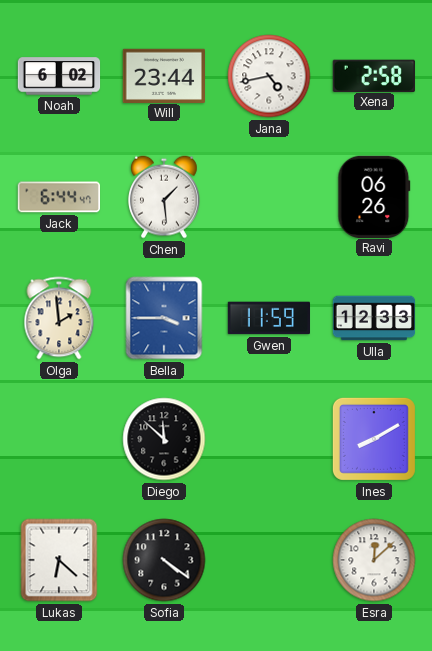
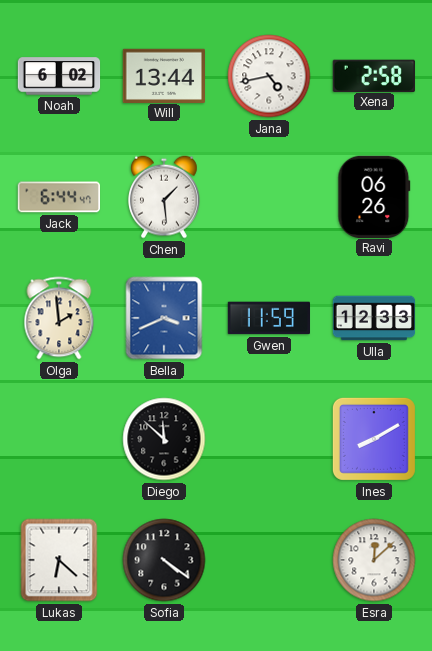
Will: 23:44 -> 13:44 (163, 75)
Bella: 3:45 -> 3:41 (164, 318)
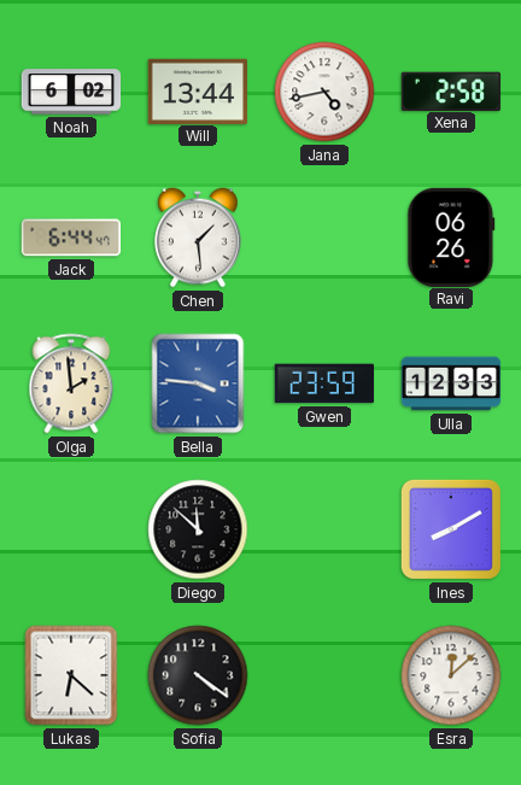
Bella: 3:41 -> 3:46 (198, 383)
Gwen: 11:59 -> 23:59 (324, 383)
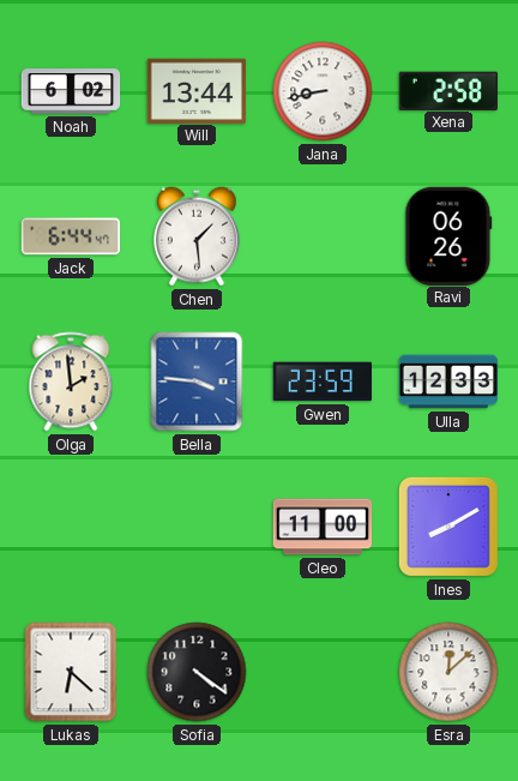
Jana: 4:43 -> 8:43 (323, 91)
Diego: 11:52 -> none (198, 529)
Cleo: none -> 11:00 (323, 527)
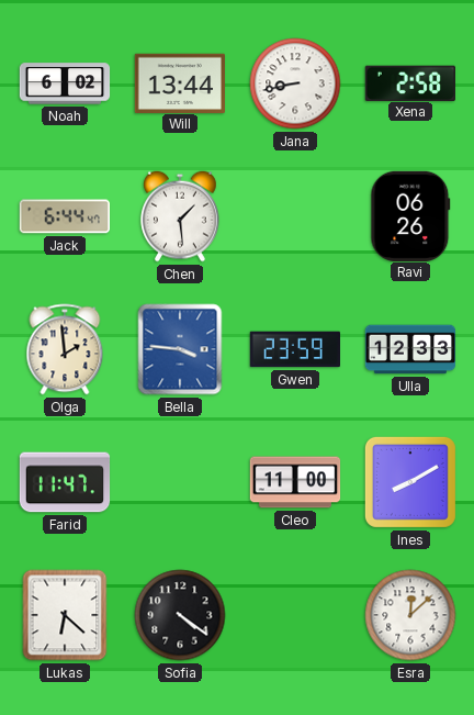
Farid: none -> 11:47 (65, 482)
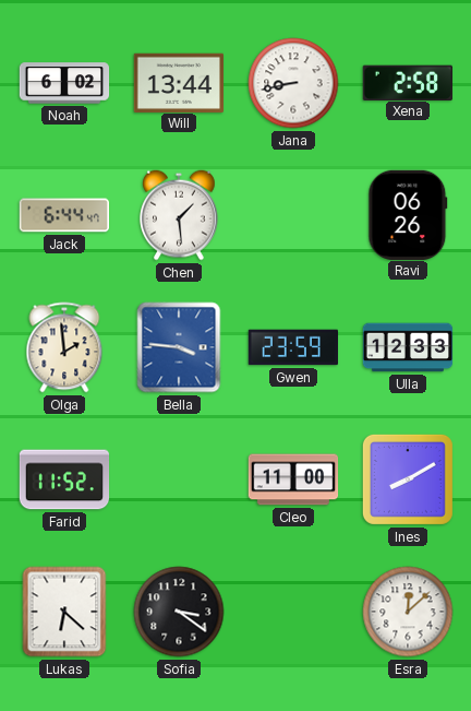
Farid: 11:47 -> 11:52 (64, 479)
Sofia: 4:21 -> 3:21 (179, 612)
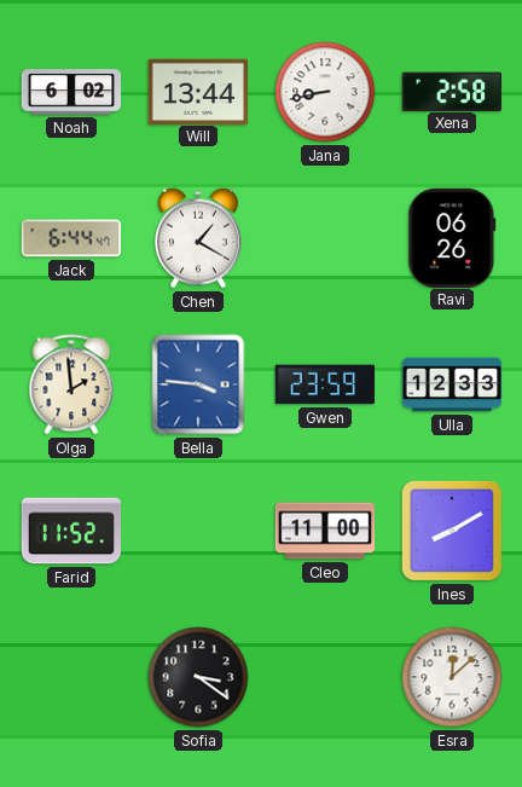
Chen: 1:29 -> 1:20 (199, 238)
Lukas: 6:22 -> none (64, 612)
